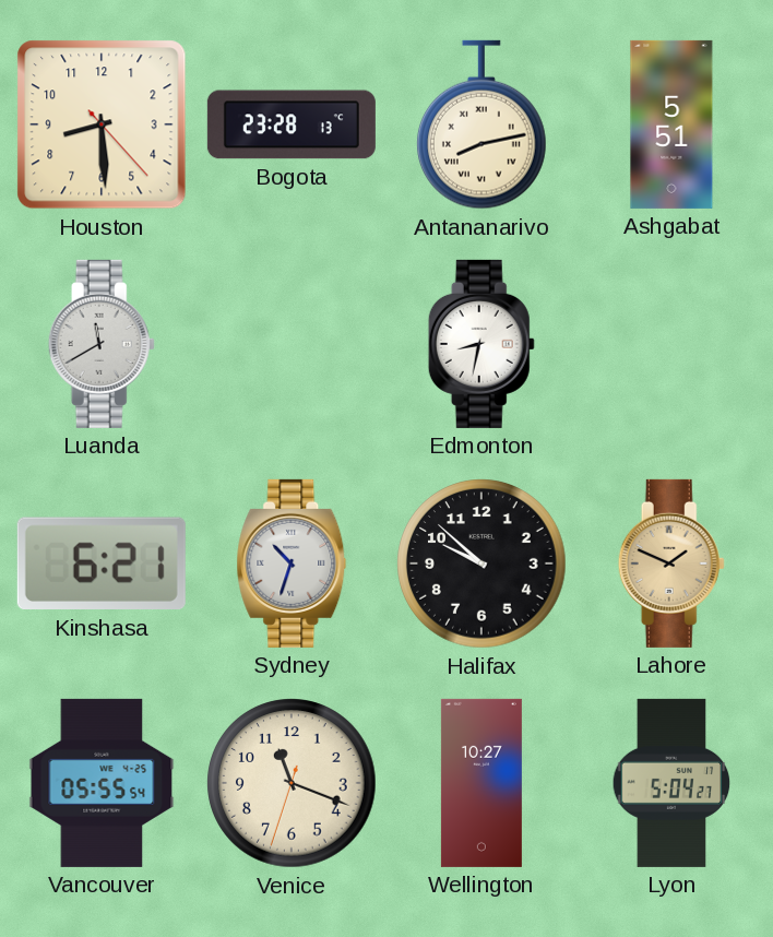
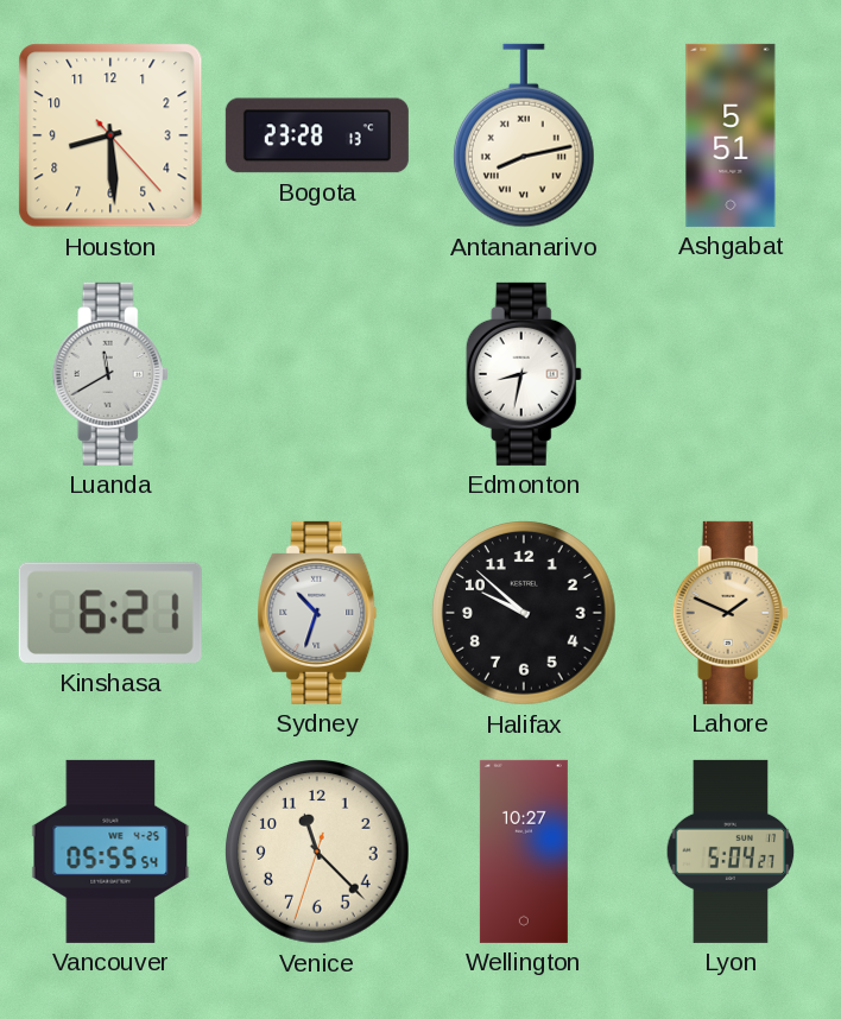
Venice: 11:18 -> 11:22 (317, 852)
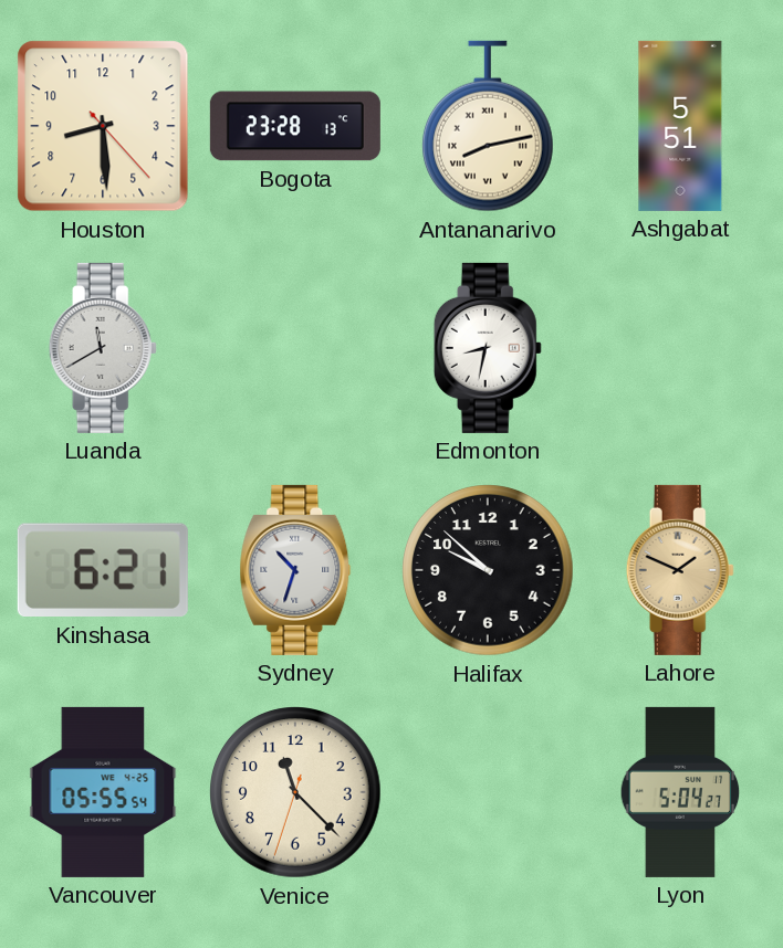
Wellington: 10:27 -> none (524, 852)
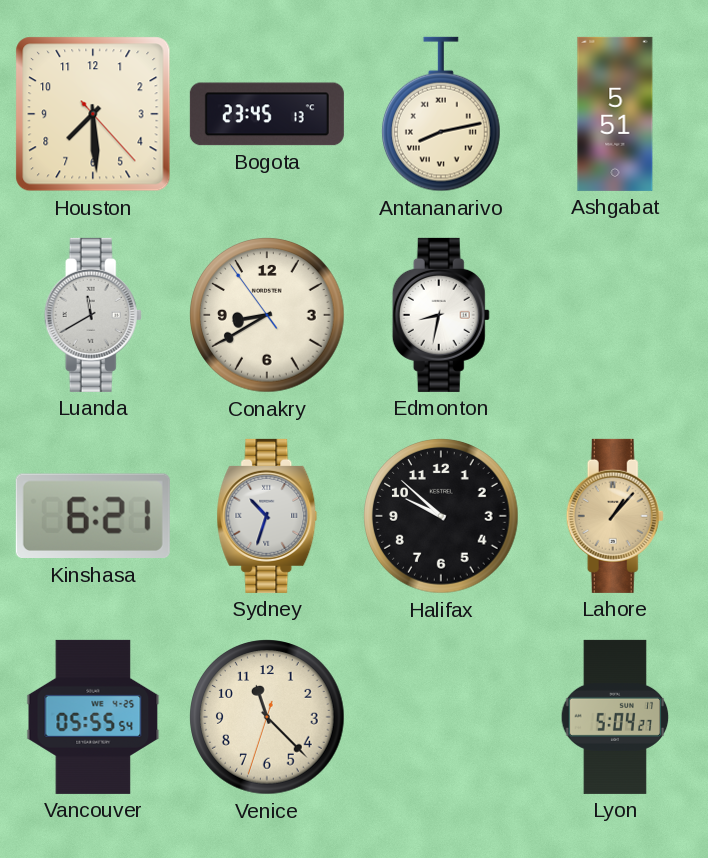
Houston: 8:29 -> 7:29 (93, 114)
Bogota: 23:28 -> 23:45 (267, 114)
Conakry: none -> 8:39 (267, 315)
Lahore: 1:49 -> 1:07 (615, 516)
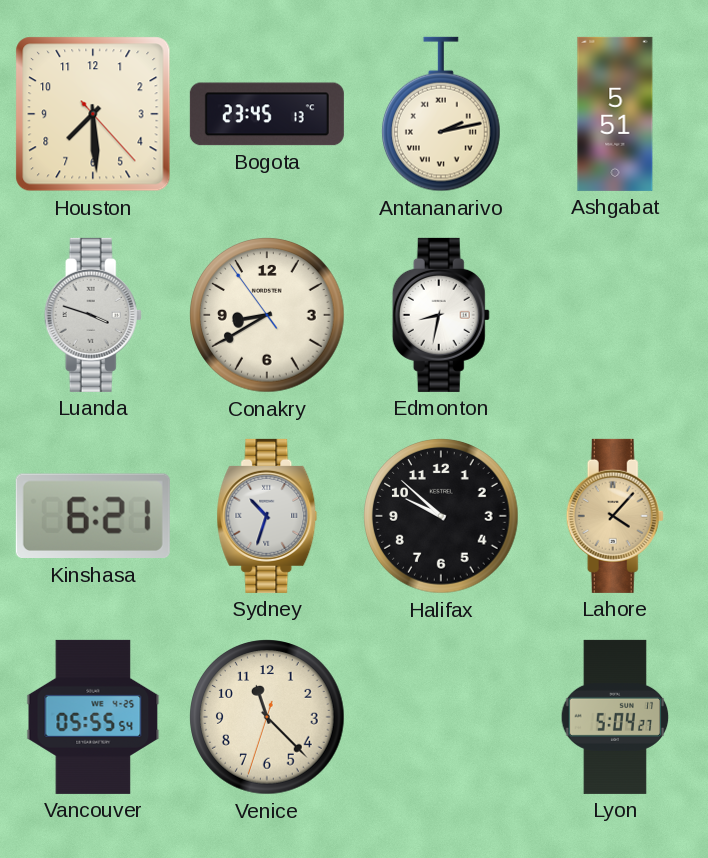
Antananarivo: 8:13 -> 2:13 (441, 114)
Luanda: 11:40 -> 3:48 (93, 315)
Lahore: 1:07 -> 4:07 (615, 516)
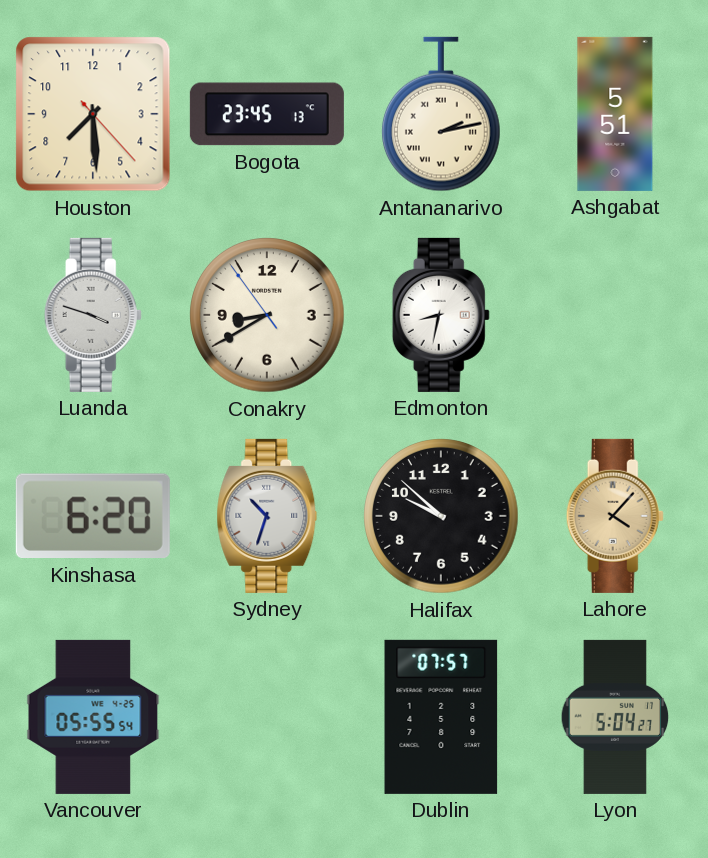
Kinshasa: 6:21 -> 6:20 (93, 516)
Venice: 11:22 -> none (267, 717)
Dublin: none -> 07:57 (441, 717)
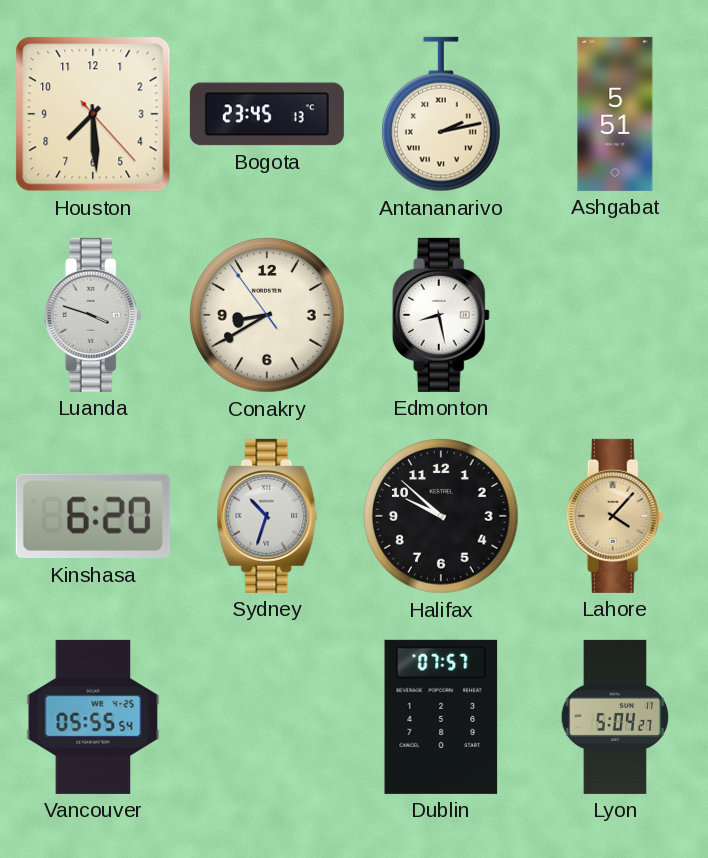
Edmonton: 8:32 -> 8:28 (441, 315)
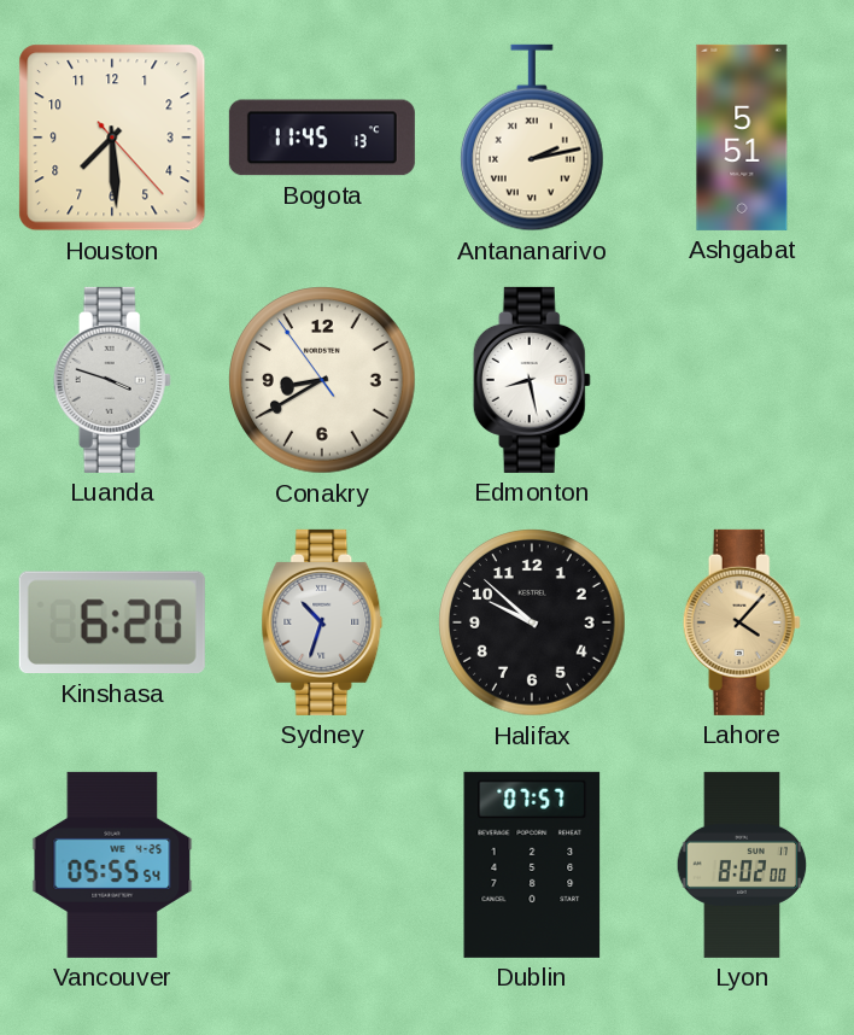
Bogota: 23:45 -> 11:45 (322, 138)
Lyon: 5:04 -> 8:02 (742, 865)
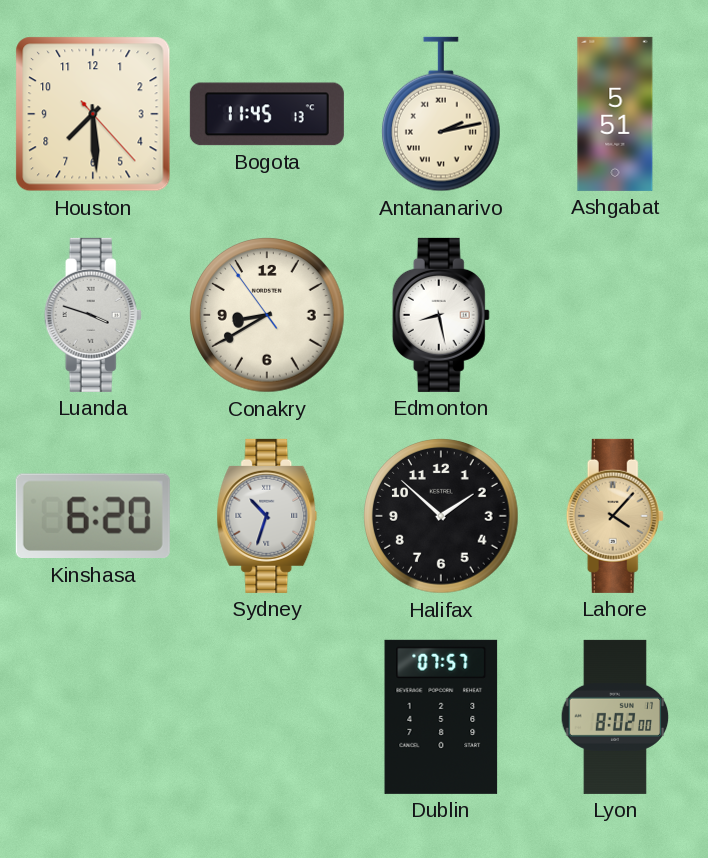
Halifax: 9:52 -> 1:52 (441, 516)
Vancouver: 05:55 -> none (112, 865)
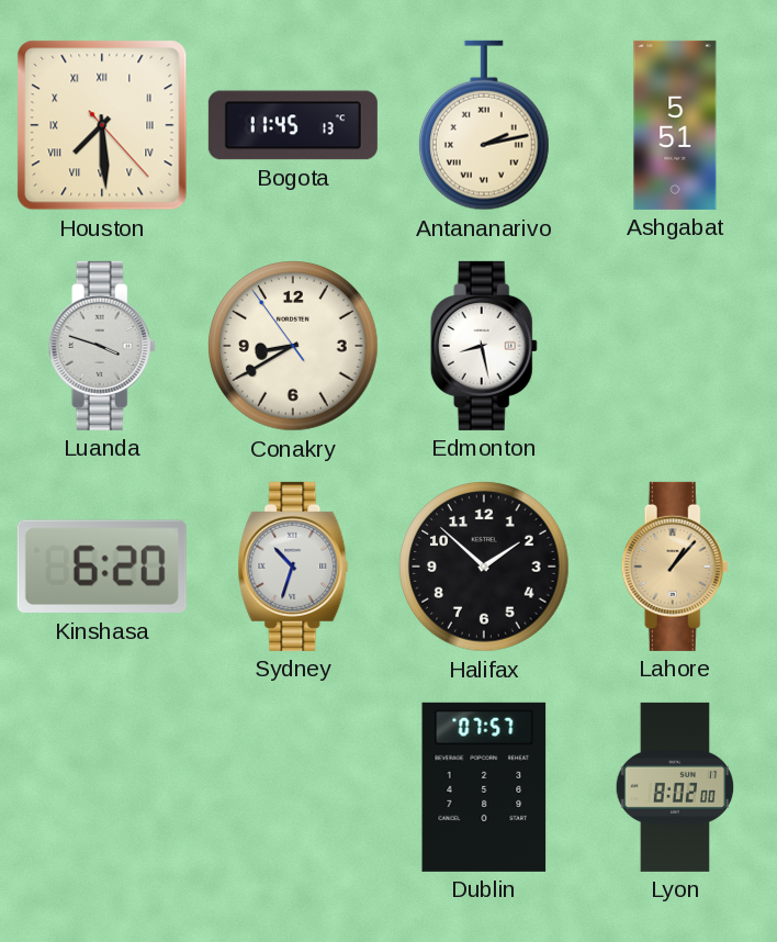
Houston numerals: Arabic -> Roman (102, 125)
Lahore: 4:07 -> 1:07 (675, 567)
